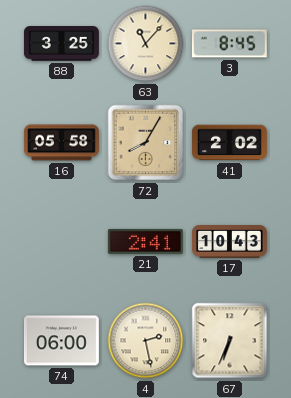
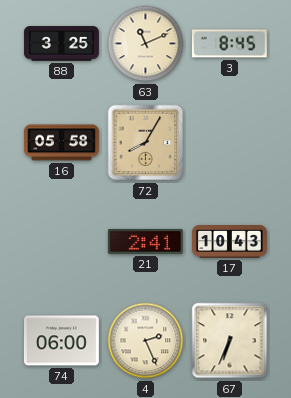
63: 11:07 -> 11:11 (146, 44)
41: 2:02 -> none (229, 143)
4: 2:28 -> 2:26 (146, 341)
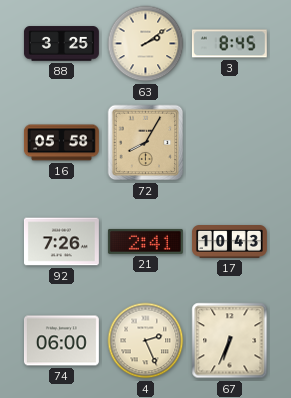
63: 11:11 -> 2:09 (146, 44)
92: none -> 7:26 (61, 242)
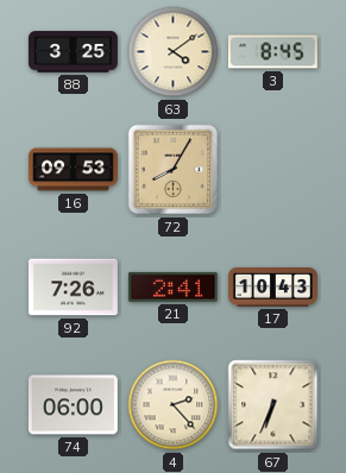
63: 2:09 -> 4:09 (174, 52)
16: 05:58 -> 09:53 (73, 170)
4: 2:26 -> 2:23 (174, 405)
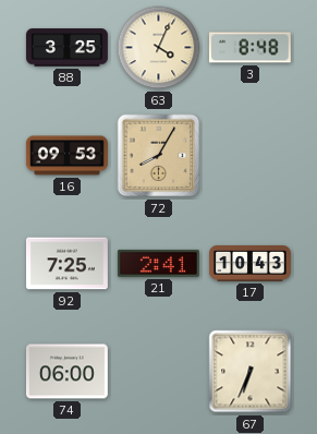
63: 4:09 -> 4:04 (159, 48)
3: 8:45 -> 8:48 (249, 48)
92: 7:26 -> 7:25 (66, 264)
4: 2:23 -> none (174, 405)
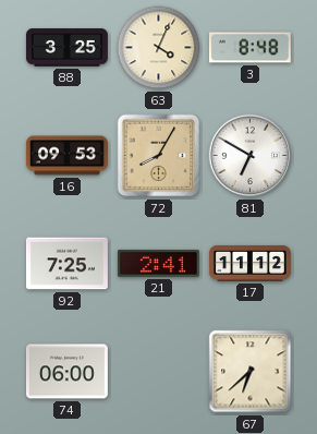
81: none -> 6:50 (251, 156)
17: 10:43 -> 11:12 (251, 264)
67: 6:34 -> 6:38 (251, 372)
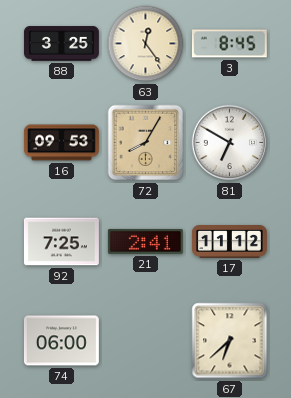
63: 4:04 -> 12:24 (146, 44)
3: 8:48 -> 8:45 (229, 44)
